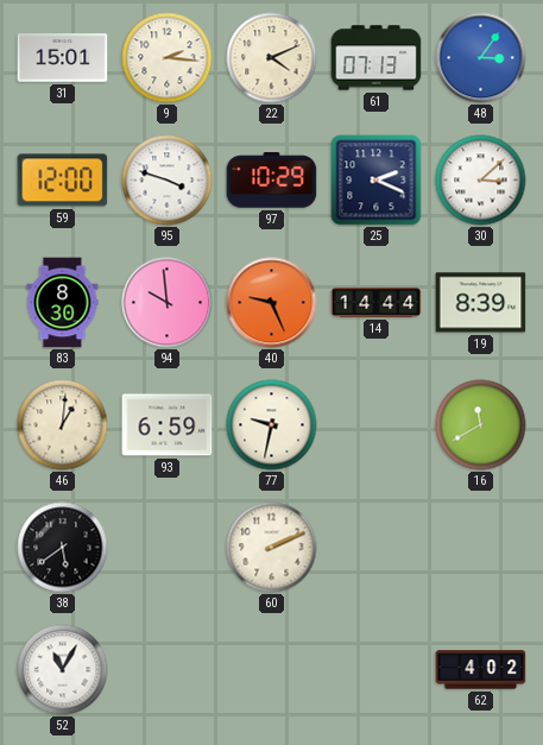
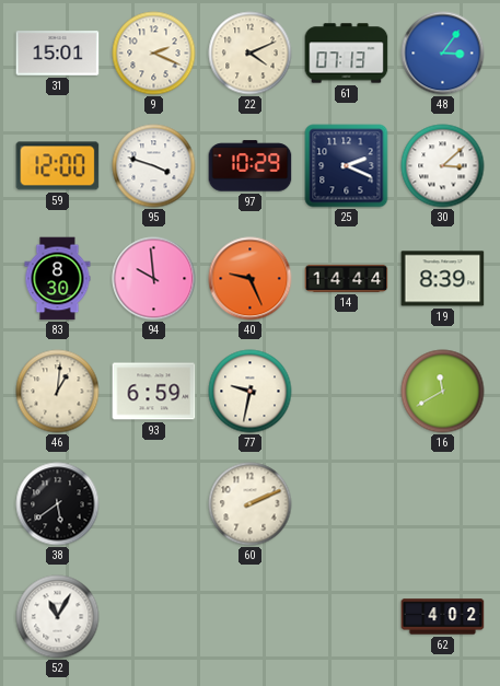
9: 2:16 -> 2:19 (154, 54)
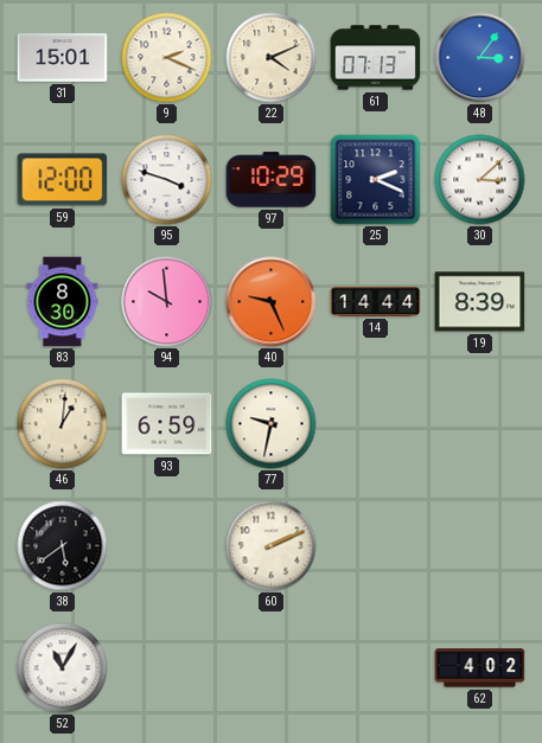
16: 11:40 -> none (443, 392)
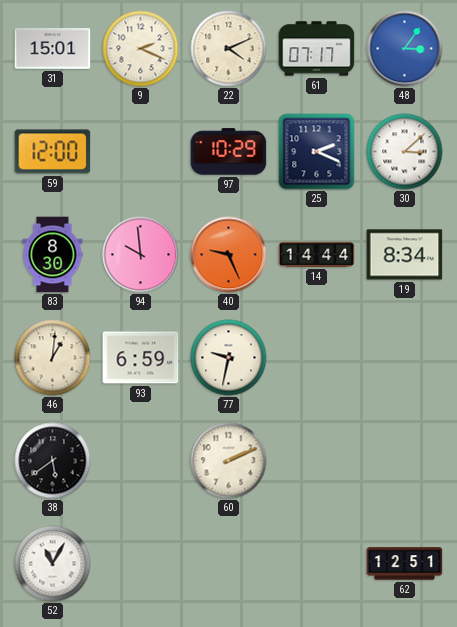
61: 07:13 -> 07:17 (317, 49)
95: 3:48 -> none (167, 180)
19: 8:39 -> 8:34 (405, 255)
62: 4:02 -> 12:51 (405, 564)
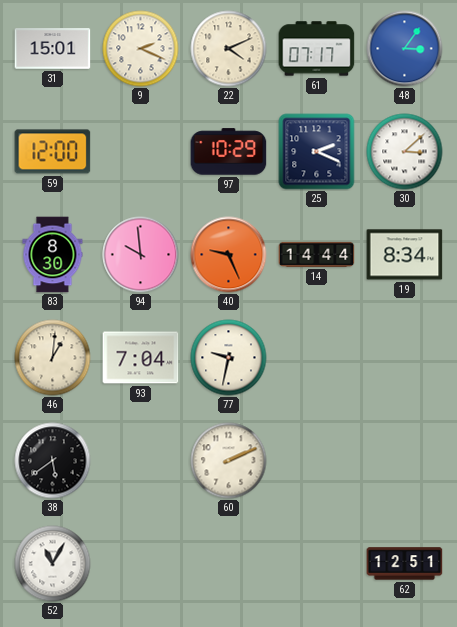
93: 6:59 -> 7:04 (141, 358)
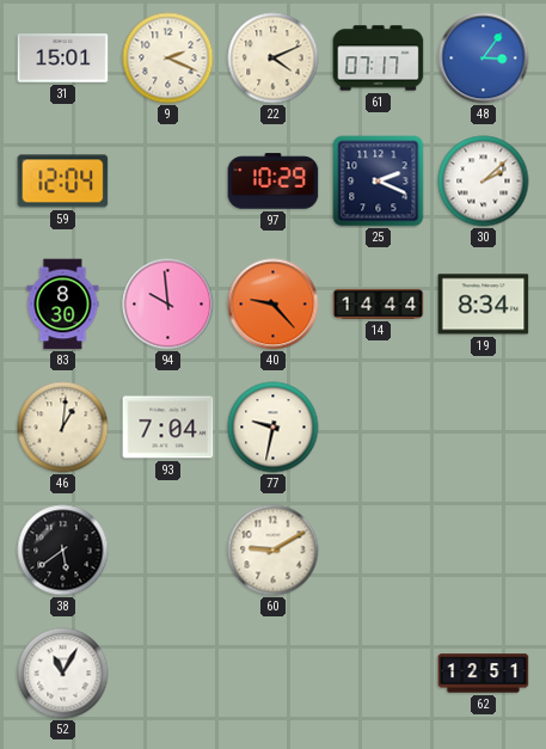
59: 12:00 -> 12:04 (63, 182)
30: 3:08 -> 2:08 (484, 182)
40: 9:26 -> 9:23 (274, 305)
60: 2:11 -> 9:10 (274, 551)
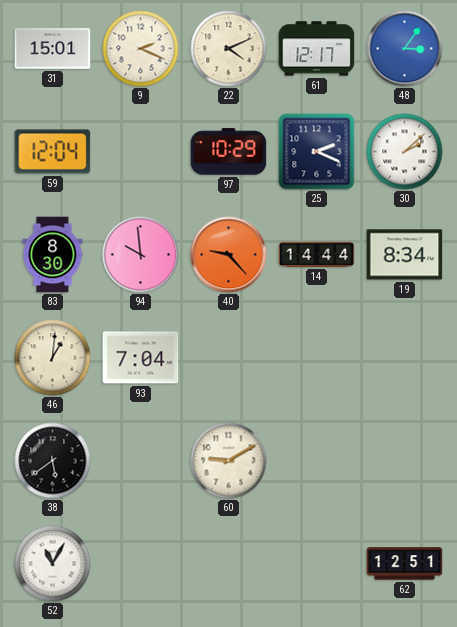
61: 07:17 -> 12:17 (317, 49)
77: 9:32 -> none (274, 428)
